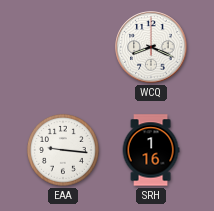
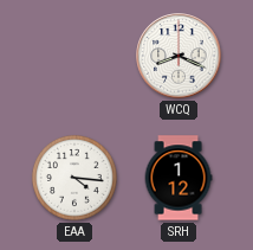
EAA: 9:16 -> 4:16 (74, 178)
SRH: 1:16 -> 1:12 (179, 178)
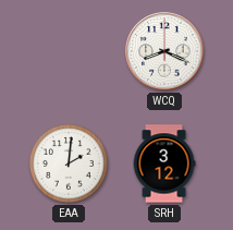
EAA: 4:16 -> 2:01 (69, 164)
SRH: 1:12 -> 3:12 (164, 164)
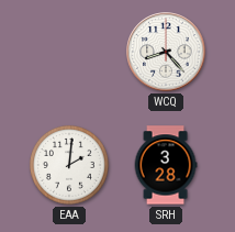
WCQ: 8:19 -> 8:23 (166, 52)
SRH: 3:12 -> 3:28 (166, 165)
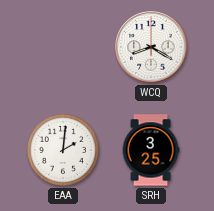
WCQ: 8:23 -> 8:20 (151, 47)
SRH: 3:28 -> 3:25 (151, 150)
